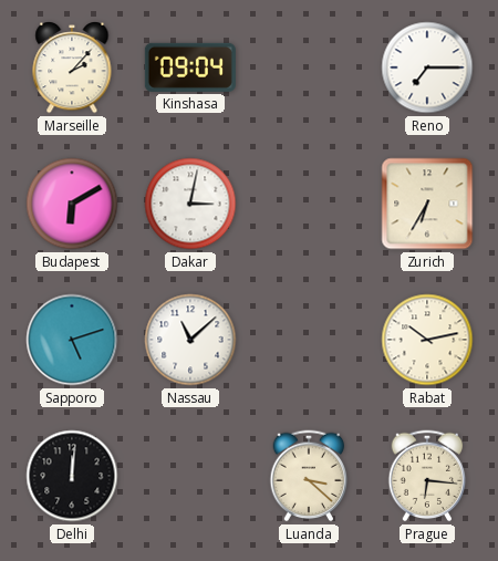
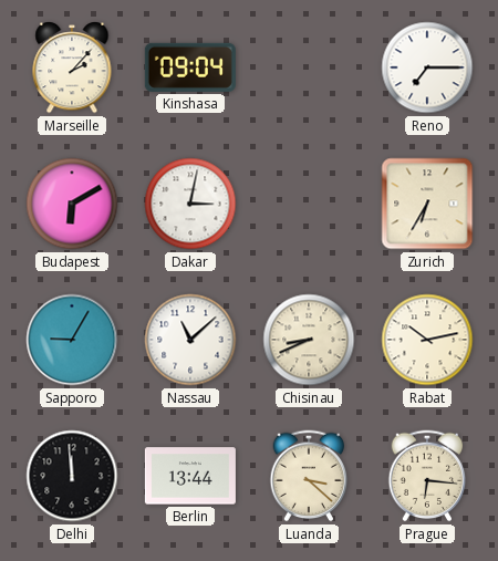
Sapporo: 5:12 -> 9:05 (72, 340)
Chisinau: none -> 8:41 (309, 340)
Delhi: 12:01 -> 11:59 (72, 476)
Berlin: none -> 13:44 (190, 476)
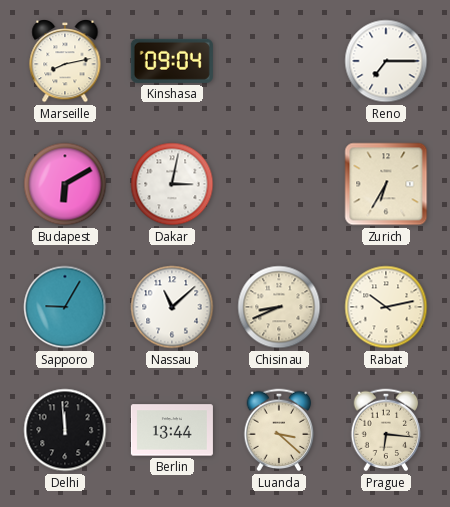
Marseille: 2:07 -> 8:13 (65, 62)
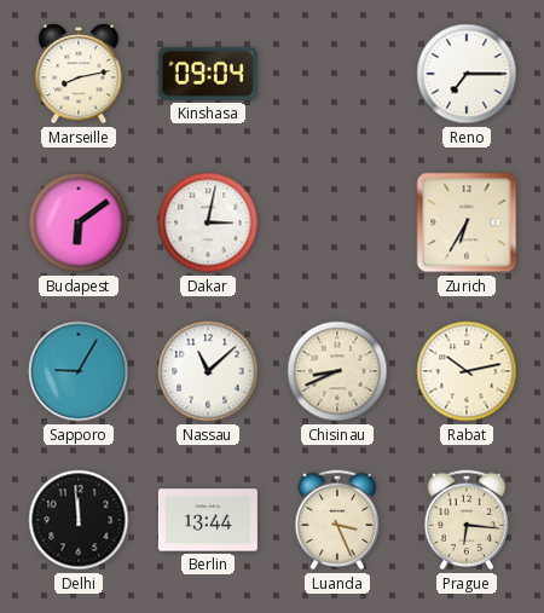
Budapest: 6:10 -> 6:09 (79, 222)
Luanda: 3:22 -> 3:26 (337, 520)
